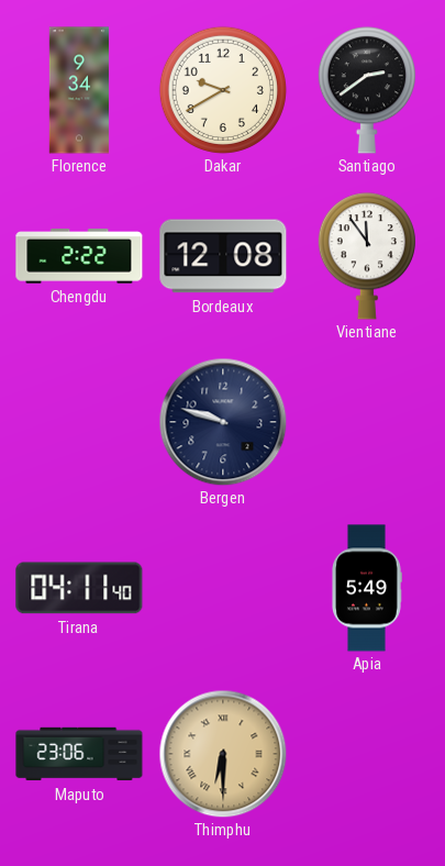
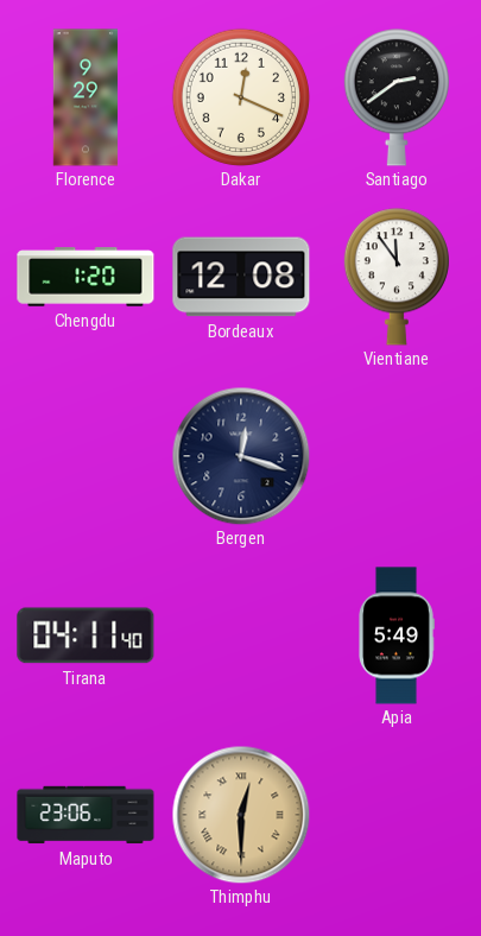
Florence: 9:34 -> 9:29 (84, 97)
Dakar: 9:40 -> 12:19 (240, 96)
Chengdu: 2:22 -> 1:20 (86, 277)
Bergen: 9:48 -> 12:18 (241, 456)
Thimphu: 6:30 -> 12:30 (241, 815)
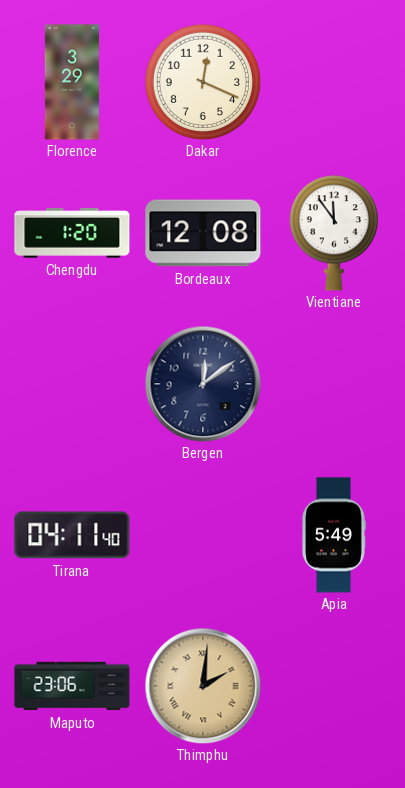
Florence: 9:29 -> 3:29 (71, 82)
Santiago: 2:39 -> none (397, 97)
Bergen: 12:18 -> 12:09 (203, 384)
Thimphu: 12:30 -> 2:01 (203, 686)
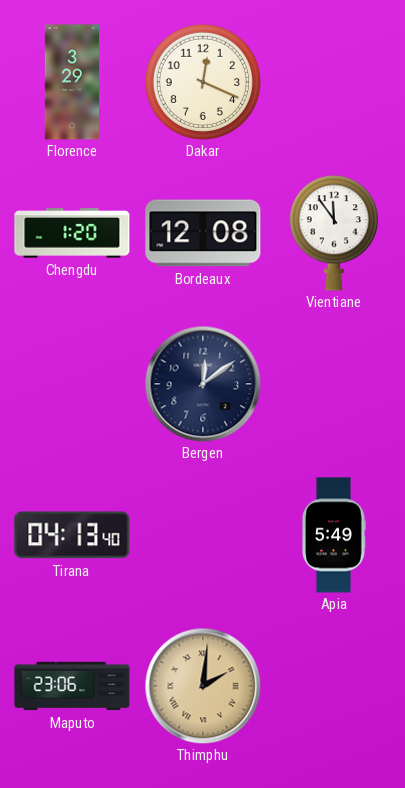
Tirana: 04:11 -> 04:13 (72, 535)
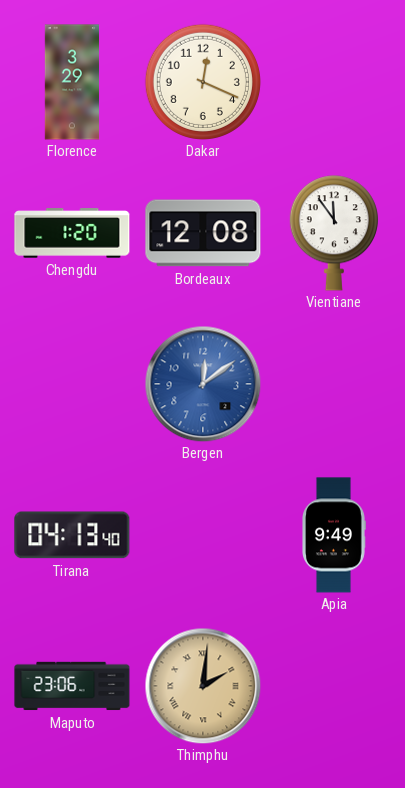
Bergen dial: navy -> blue (203, 384)
Apia: 5:49 -> 9:49 (334, 535)
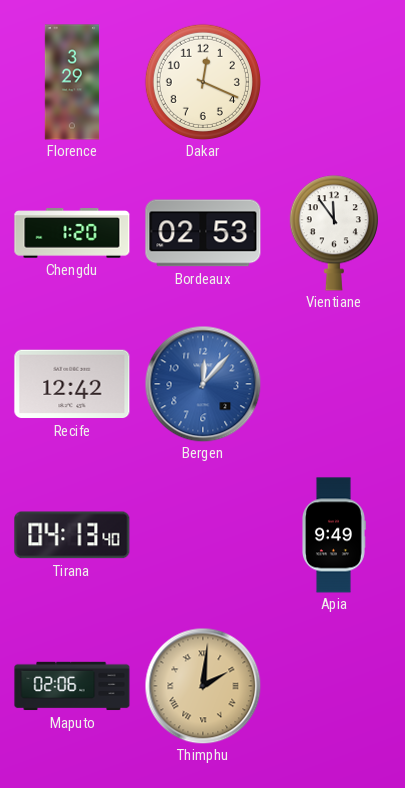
Bordeaux: 12:08 -> 02:53 (203, 233)
Recife: none -> 12:42 (72, 384)
Bergen: 12:09 -> 12:07 (203, 384)
Maputo: 23:06 -> 02:06 (72, 686)
